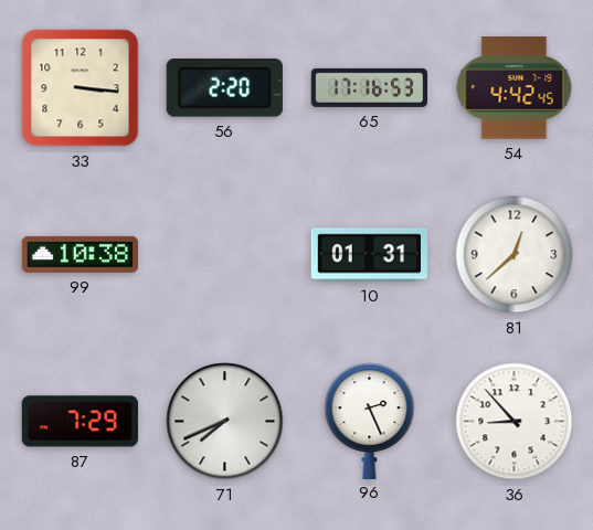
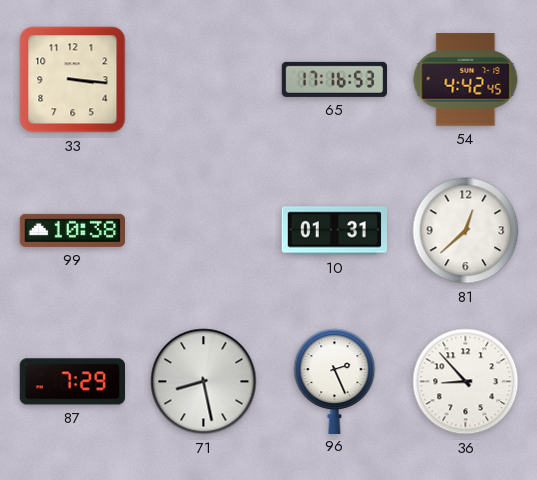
56: 2:20 -> none (224, 88)
71: 7:41 -> 8:28 (204, 382)
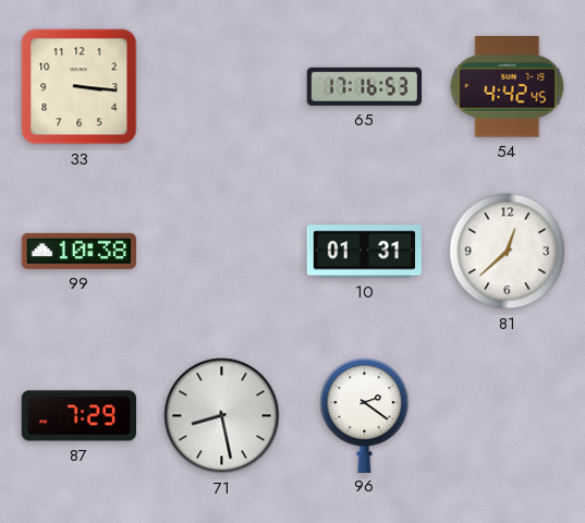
96: 2:26 -> 2:21 (365, 415)
36: 8:53 -> none (466, 382)
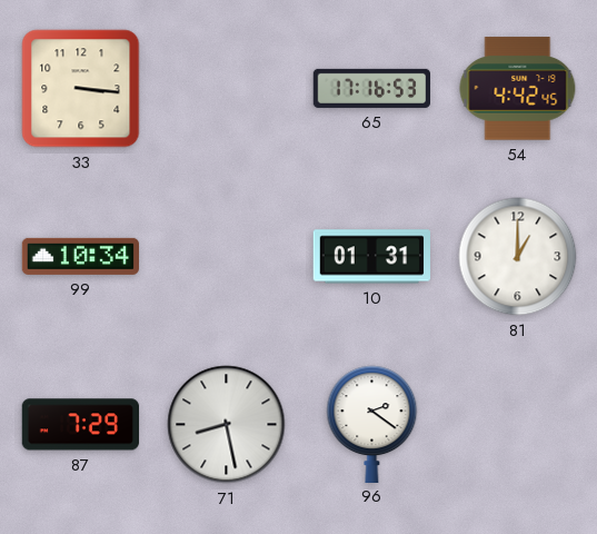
99: 10:38 -> 10:34 (80, 256)
81: 12:38 -> 1:00 (518, 257)
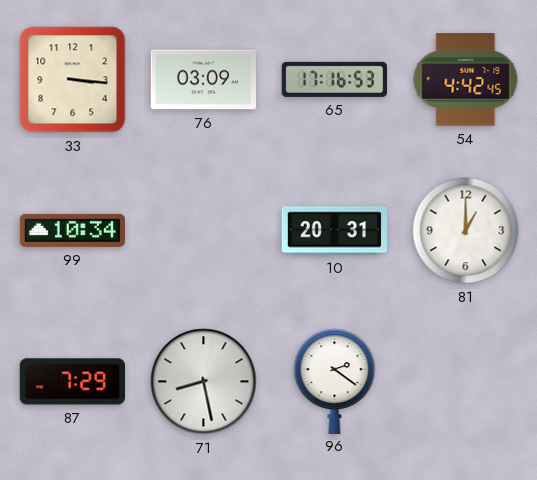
76: none -> 03:09 (203, 80)
10: 01:31 -> 20:31 (334, 231)
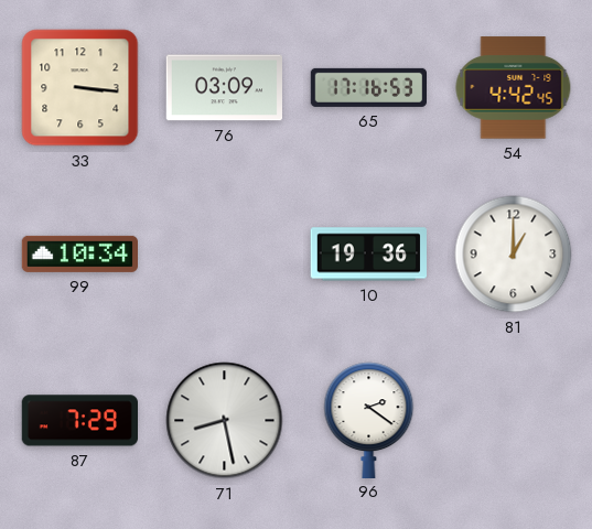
10: 20:31 -> 19:36 (368, 255)
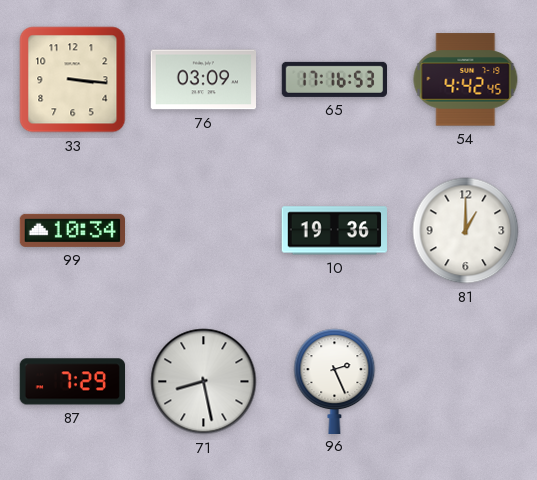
96: 2:21 -> 2:26 (335, 381)
